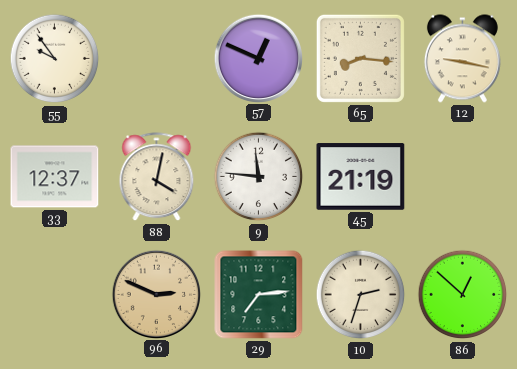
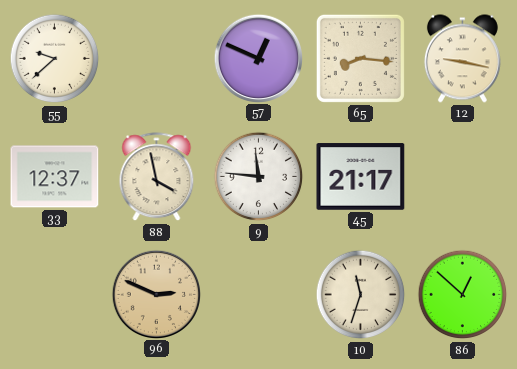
55: 9:54 -> 9:38 (55, 59)
88: 4:02 -> 3:58 (157, 177)
45: 21:19 -> 21:17 (361, 177)
29: 7:14 -> none (259, 295)
10: 2:33 -> 11:33 (361, 295)
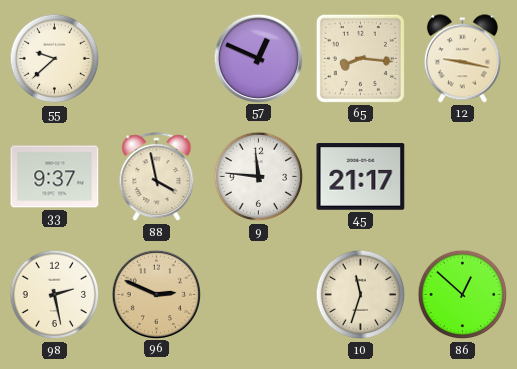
33: 12:37 -> 9:37 (55, 177)
98: none -> 2:28 (55, 295)
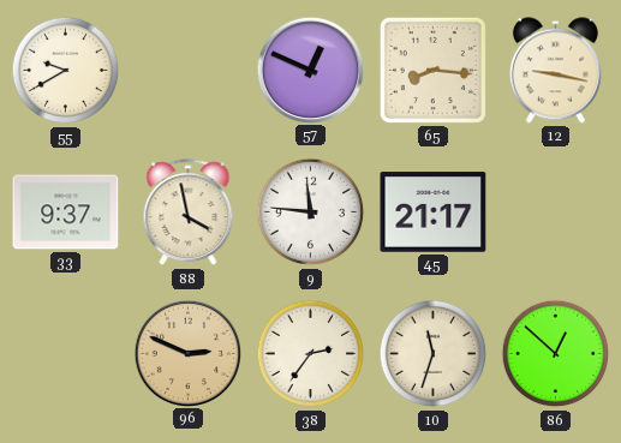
55: 9:38 -> 9:40 (66, 71)
98: 2:28 -> none (55, 295)
38: none -> 2:36 (311, 354)
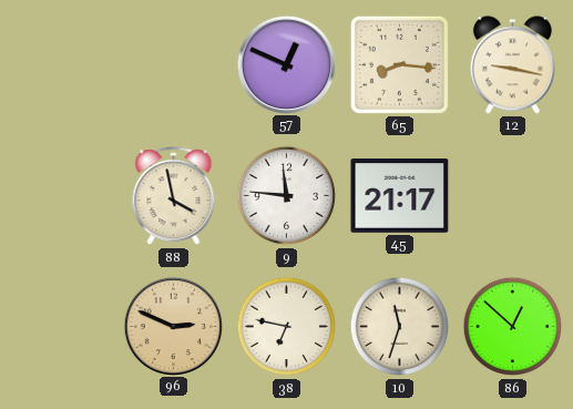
55: 9:40 -> none (66, 71)
33: 9:37 -> none (66, 212)
38: 2:36 -> 6:47 (287, 327)
